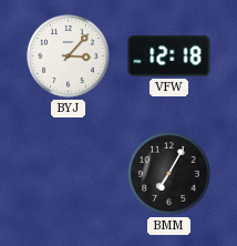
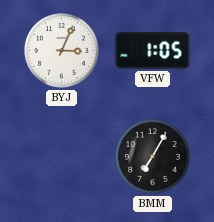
BYJ: 3:07 -> 3:04 (62, 51)
VFW: 12:18 -> 1:05 (153, 51)
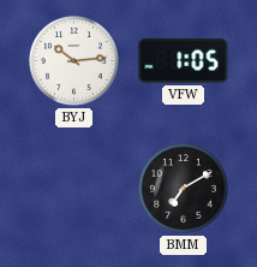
BYJ: 3:04 -> 10:14 (74, 61)
BMM: 7:05 -> 7:10 (184, 189)
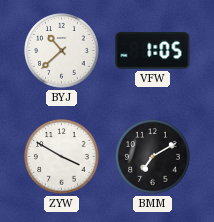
BYJ: 10:14 -> 10:38 (62, 51)
ZYW: none -> 3:50 (62, 157)
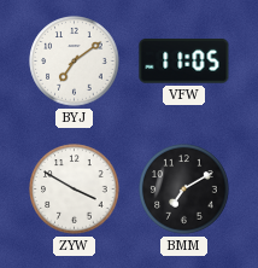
BYJ: 10:38 -> 7:09 (75, 62)
VFW: 1:05 -> 11:05 (184, 62)
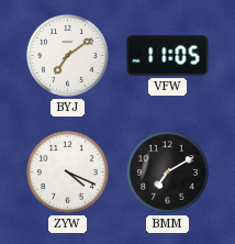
ZYW: 3:50 -> 4:19 (68, 173)
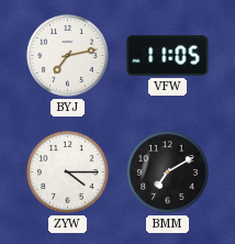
BYJ: 7:09 -> 7:13 (68, 56)
ZYW: 4:19 -> 4:15 (68, 173)
